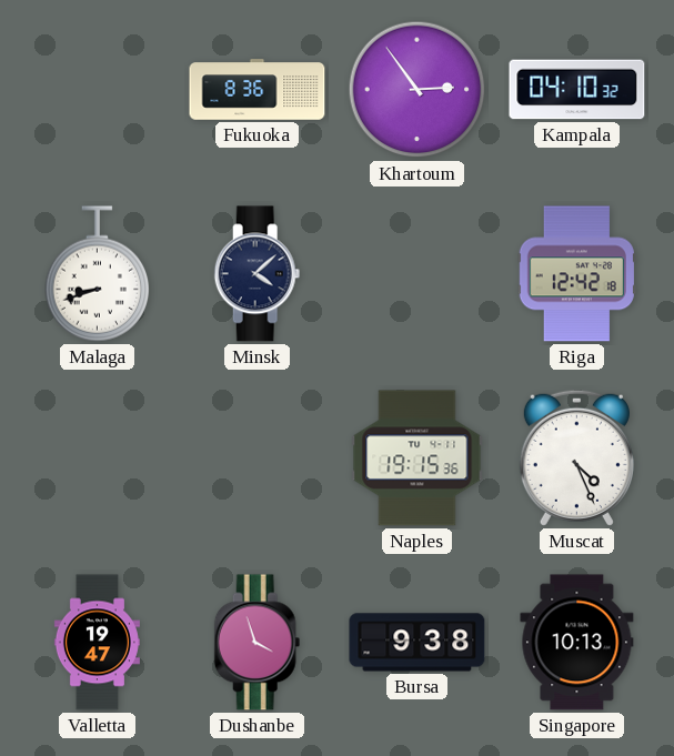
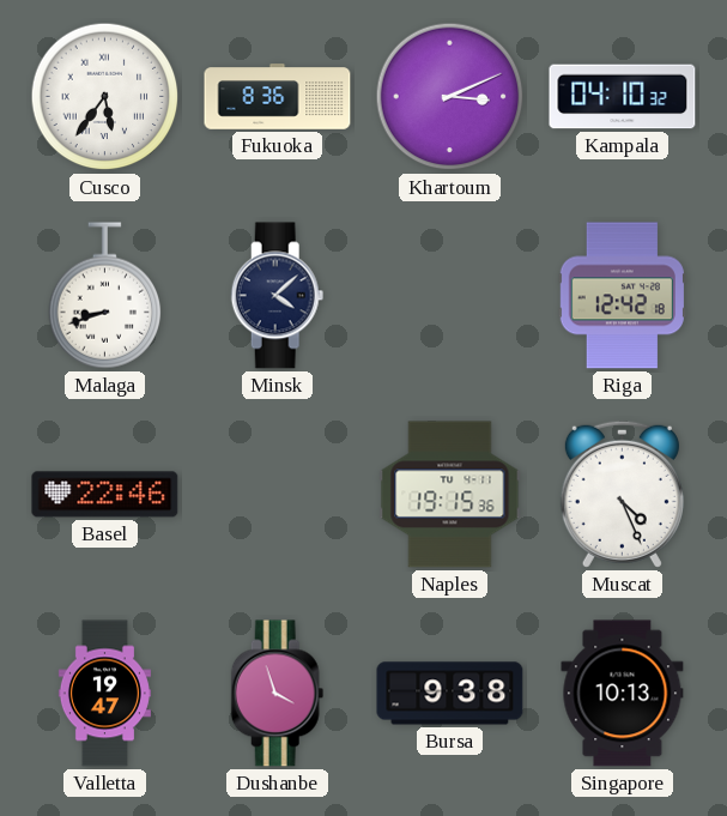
Cusco: none -> 5:36 (105, 97)
Khartoum: 2:54 -> 3:11 (450, 97)
Basel: none -> 22:46 (105, 495)
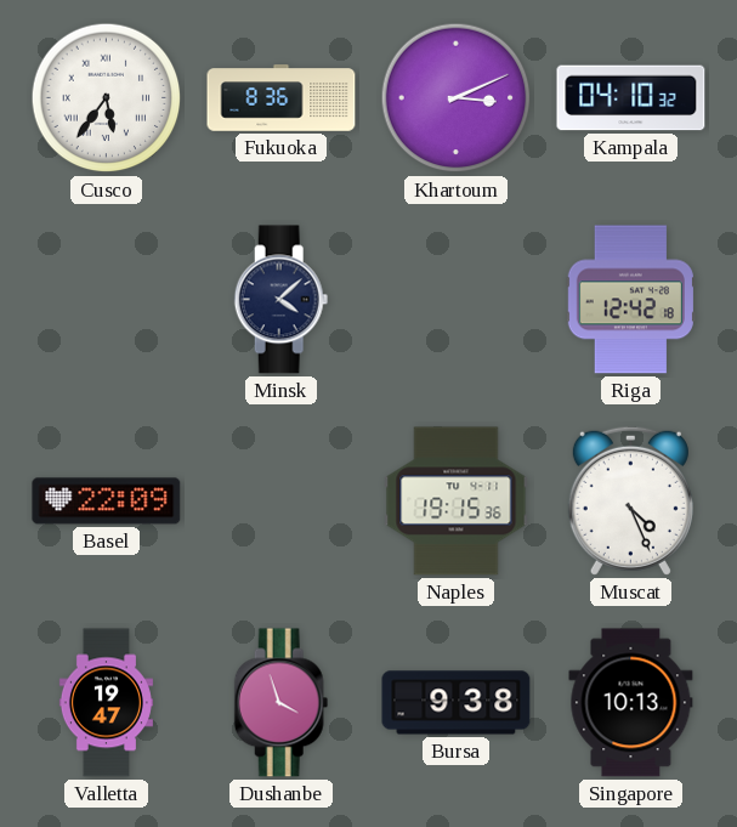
Malaga: 8:42 -> none (105, 296)
Basel: 22:46 -> 22:09 (107, 502)
